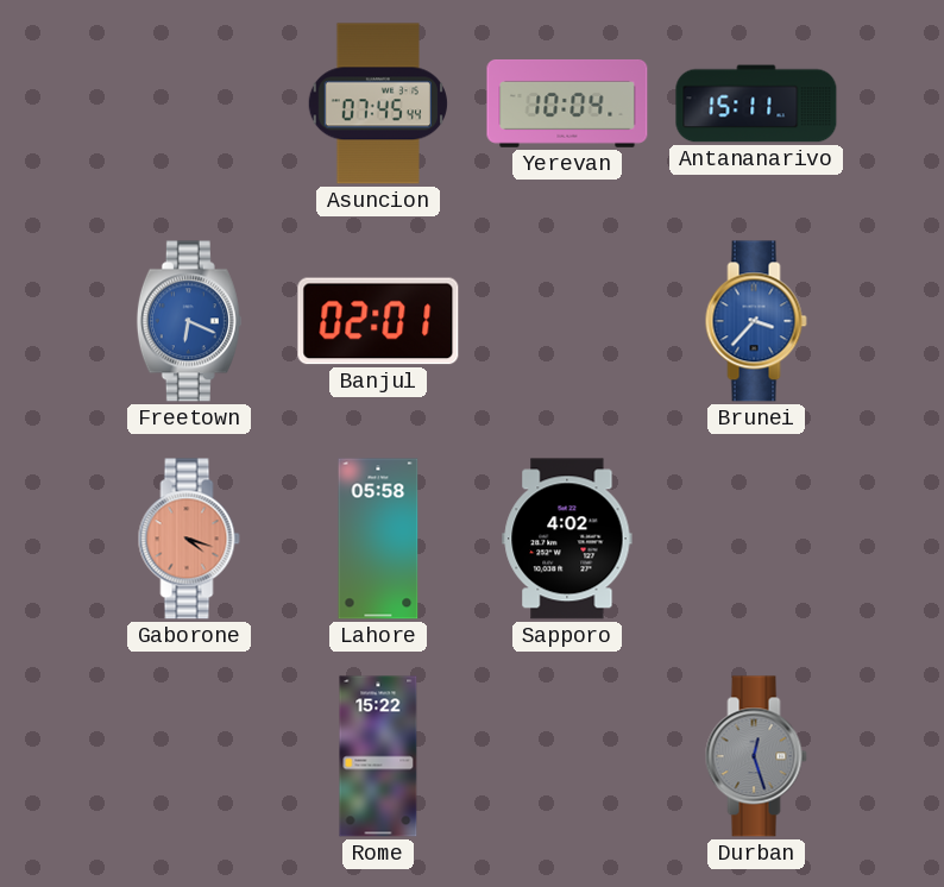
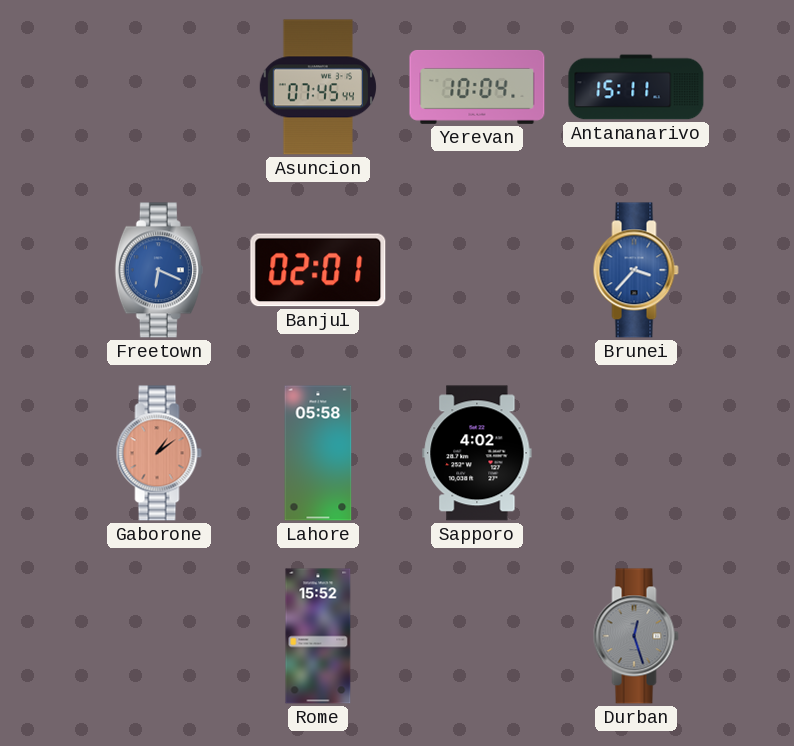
Gaborone: 4:18 -> 1:09 (159, 453)
Rome: 15:22 -> 15:52 (318, 636)
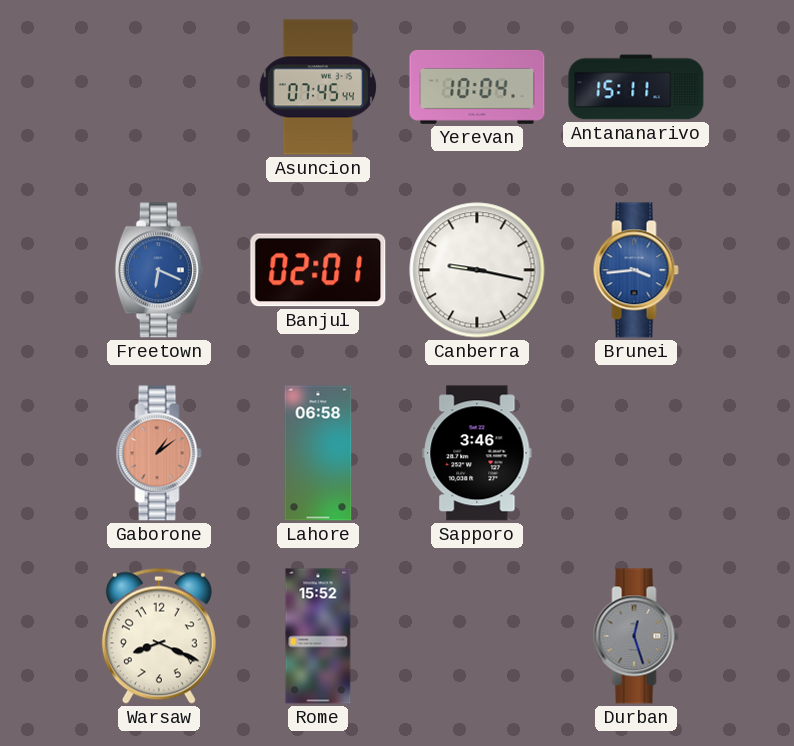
Canberra: none -> 9:17 (477, 270)
Brunei: 3:37 -> 3:44 (636, 270)
Lahore: 05:58 -> 06:58 (318, 453)
Sapporo: 4:02 -> 3:46 (477, 453)
Warsaw: none -> 8:19 (159, 636)
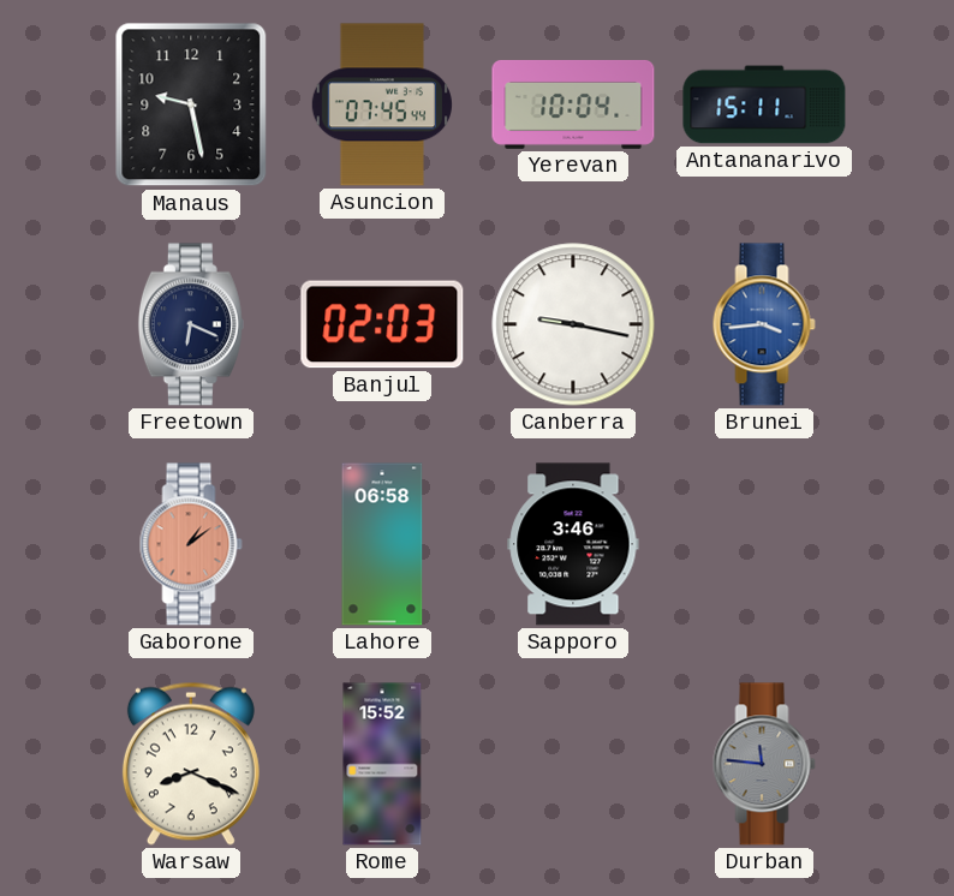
Manaus: none -> 9:28 (191, 104)
Freetown dial: blue -> navy (191, 324)
Banjul: 02:01 -> 02:03 (382, 324)
Durban: 12:27 -> 11:46 (764, 764)
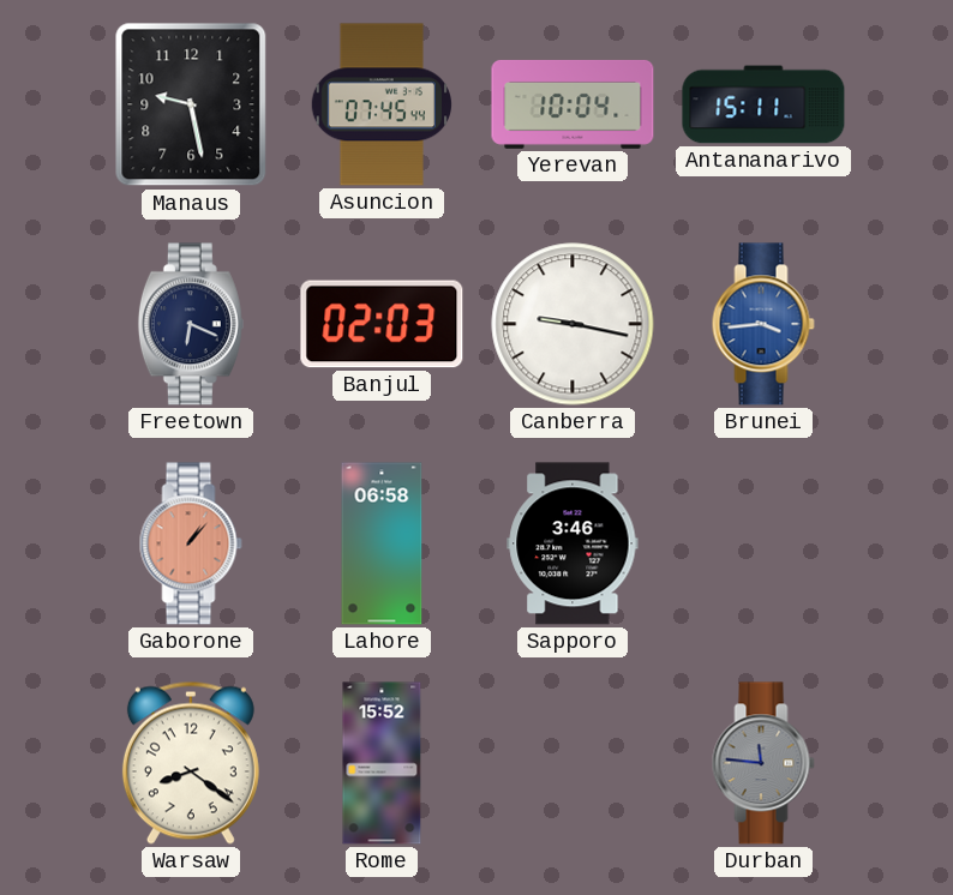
Gaborone: 1:09 -> 1:07 (191, 543)
Warsaw: 8:19 -> 8:21 (191, 763)
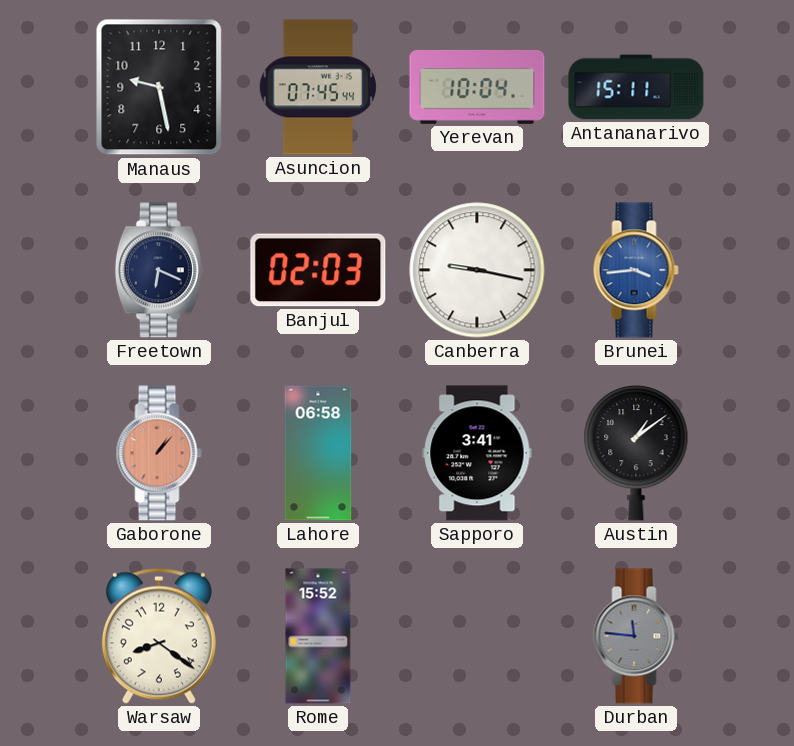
Sapporo: 3:46 -> 3:41 (477, 453)
Austin: none -> 1:09 (636, 454)
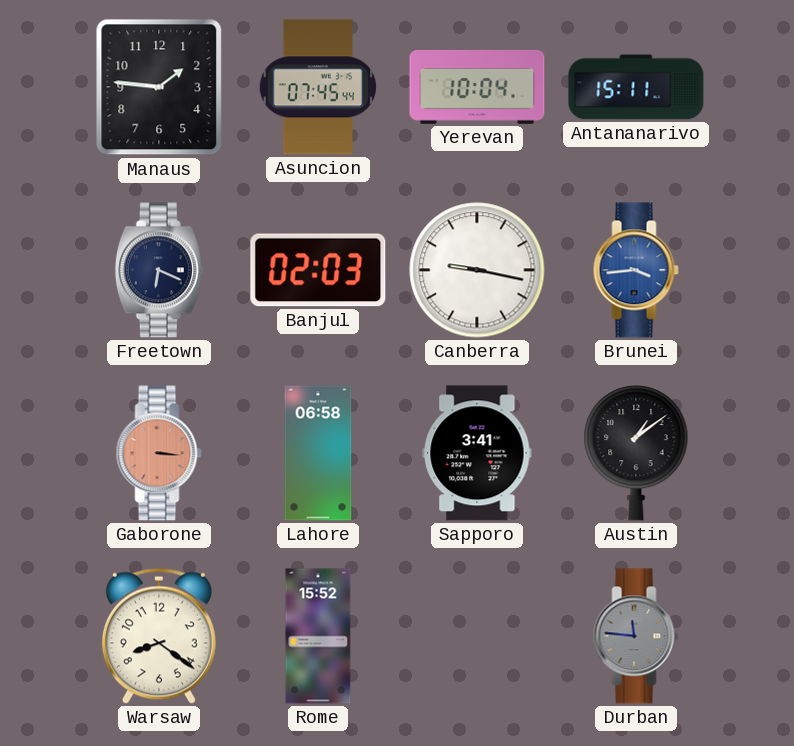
Manaus: 9:28 -> 1:46 (159, 87)
Gaborone: 1:07 -> 3:16 (159, 453)
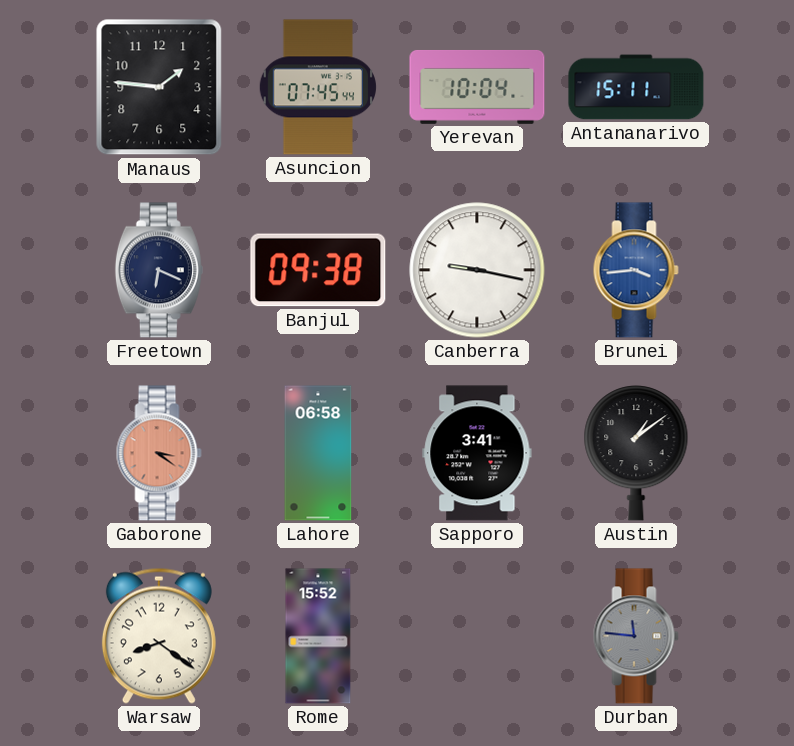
Banjul: 02:03 -> 09:38 (318, 270)
Gaborone: 3:16 -> 3:21 (159, 453)
